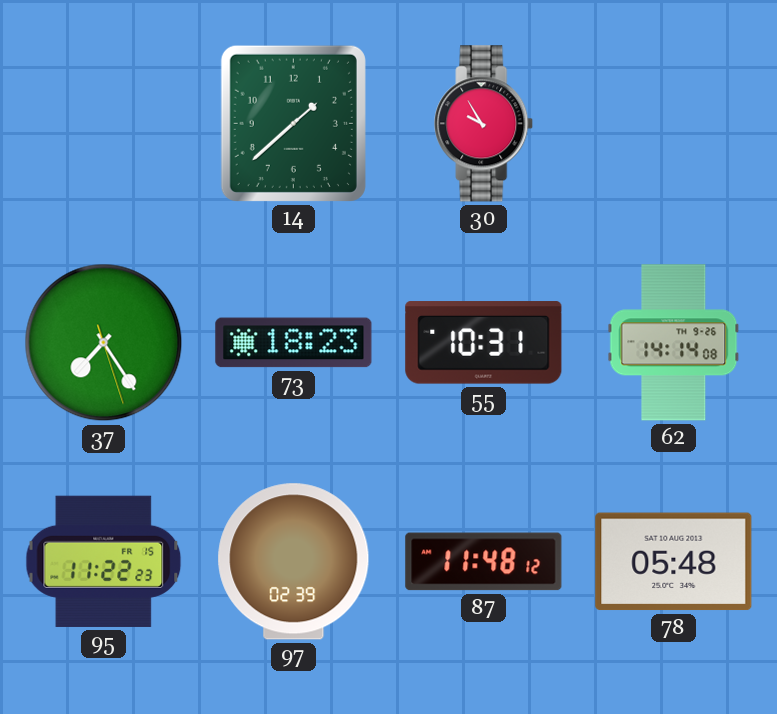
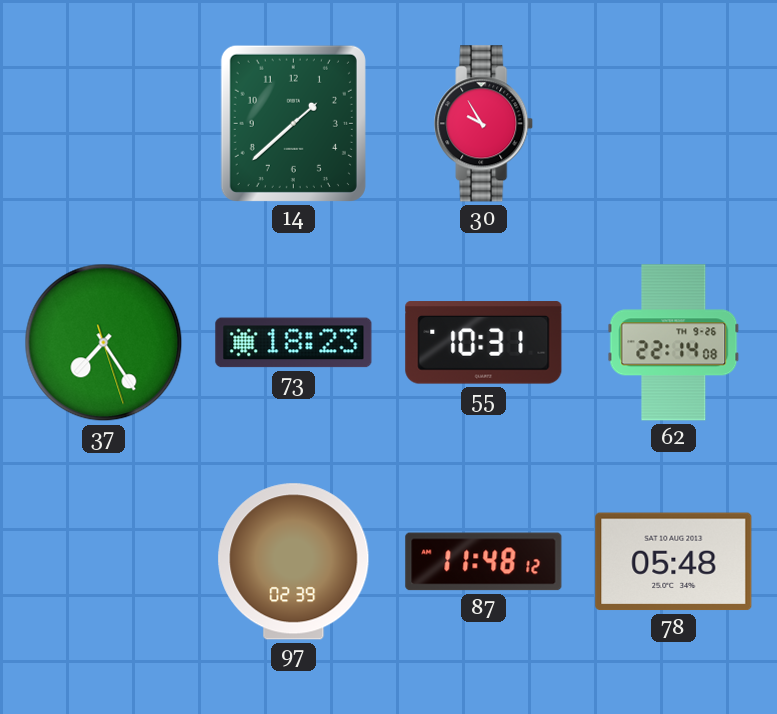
62: 14:14 -> 22:14 (674, 343)
95: 11:22 -> none (104, 561)
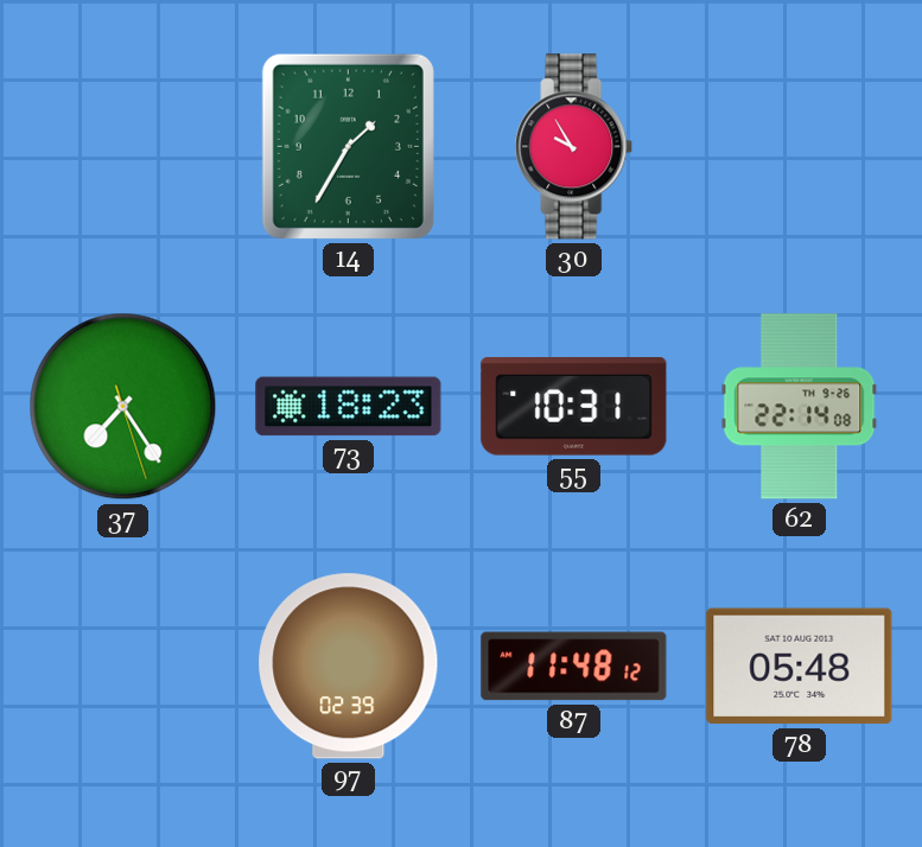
14: 1:38 -> 1:35 (348, 146)
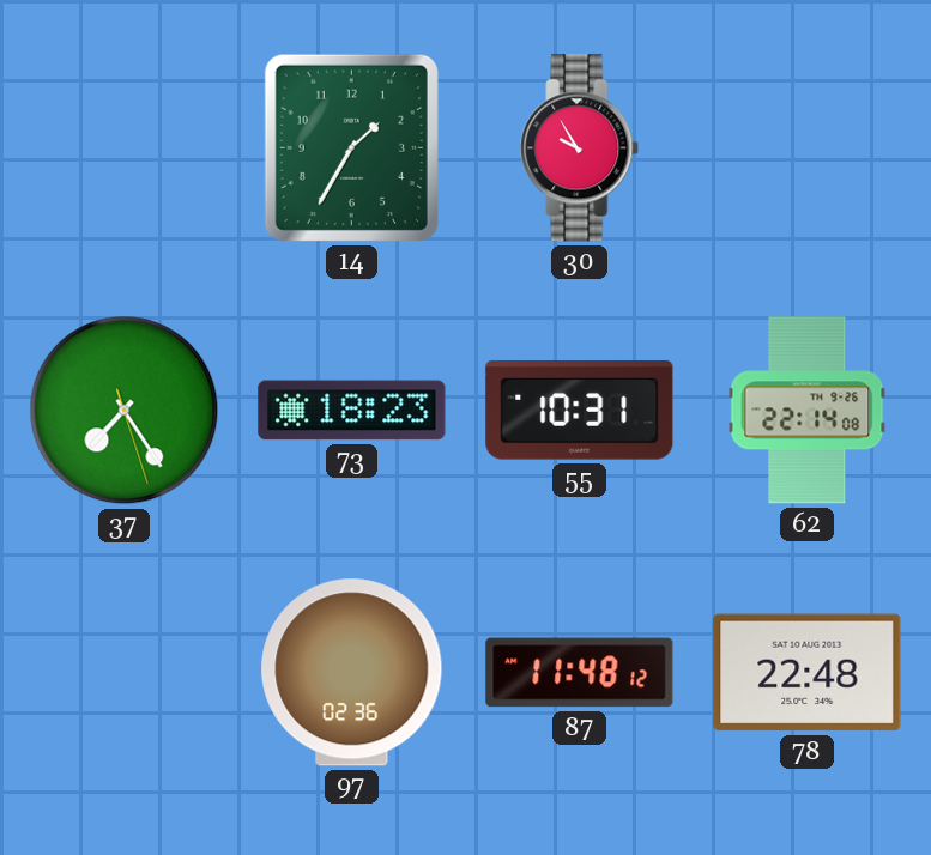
97: 02:39 -> 02:36 (352, 673)
78: 05:48 -> 22:48 (808, 673)
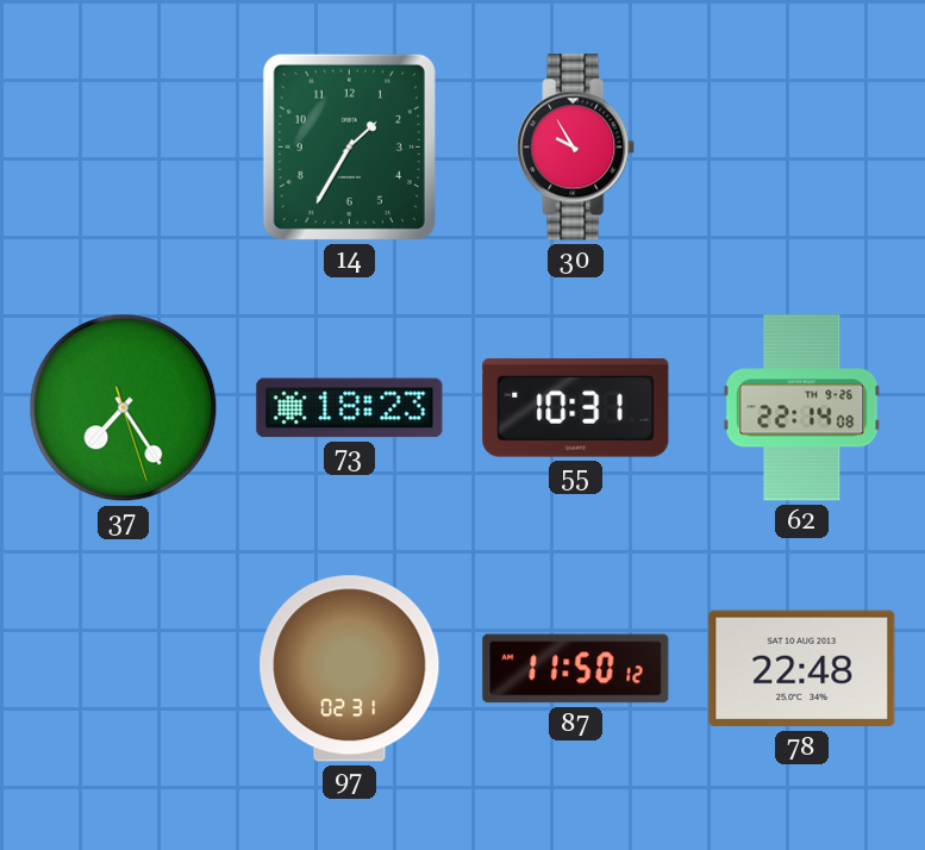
97: 02:36 -> 02:31 (350, 669)
87: 11:48 -> 11:50 (576, 669)
